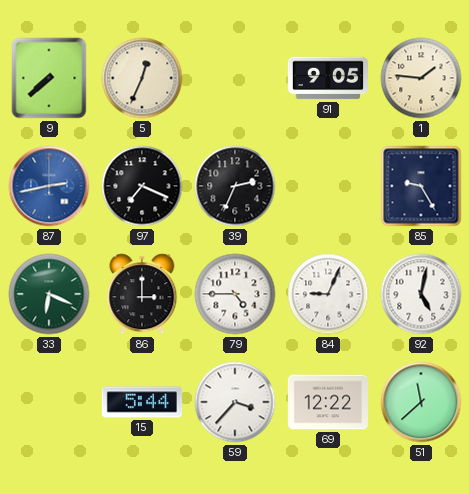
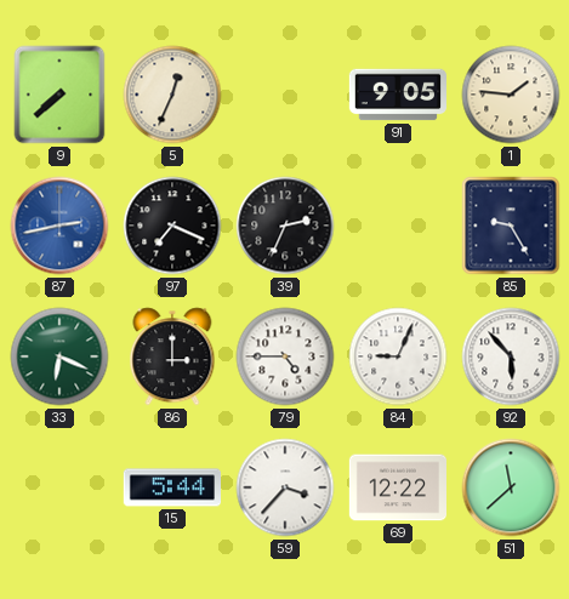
92: 5:02 -> 5:53 (511, 356)
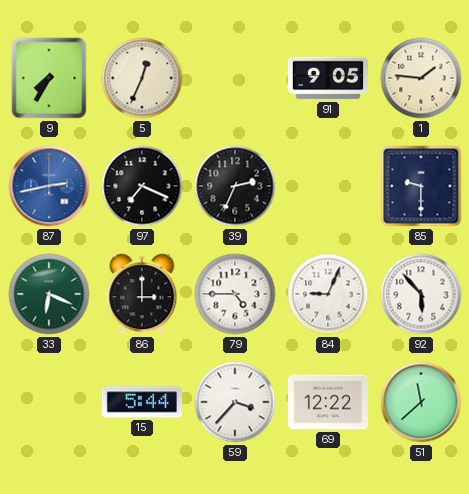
9: 7:38 -> 7:35 (49, 78)
85: 9:25 -> 9:30 (421, 186)
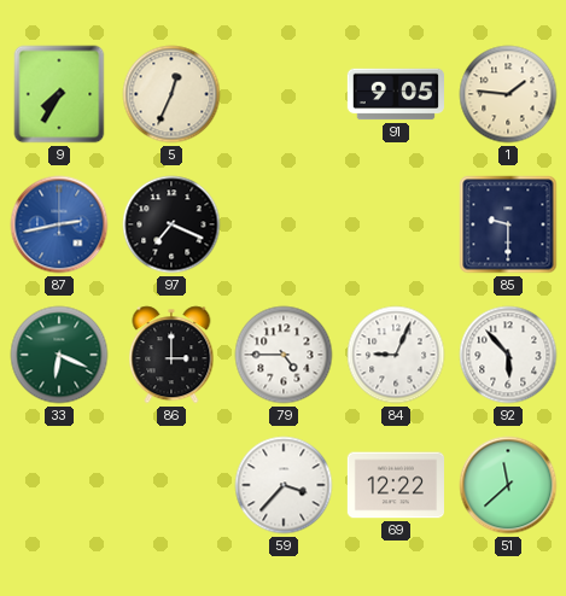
39: 2:34 -> none (235, 186)
15: 5:44 -> none (141, 402)
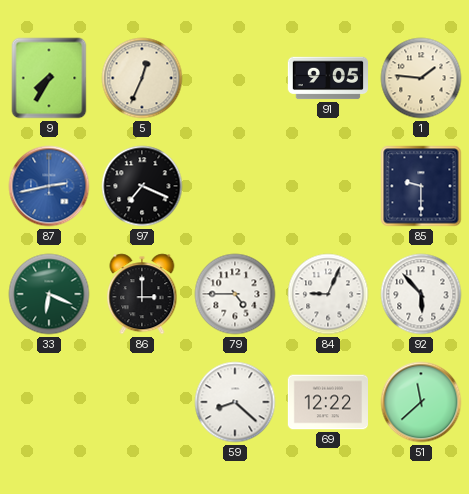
59: 3:37 -> 8:22 (235, 402)
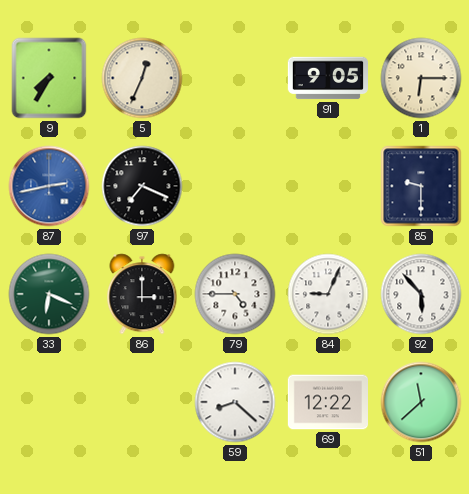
1: 1:46 -> 6:15 (421, 78)
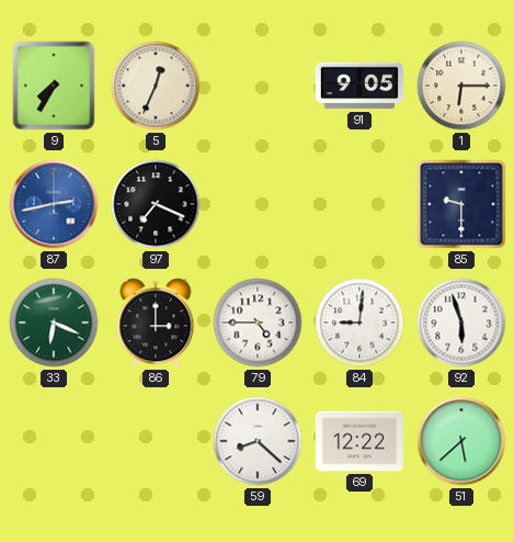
84: 9:04 -> 9:01 (359, 323)
92: 5:53 -> 5:57 (461, 323)
51: 11:38 -> 5:38 (461, 441)
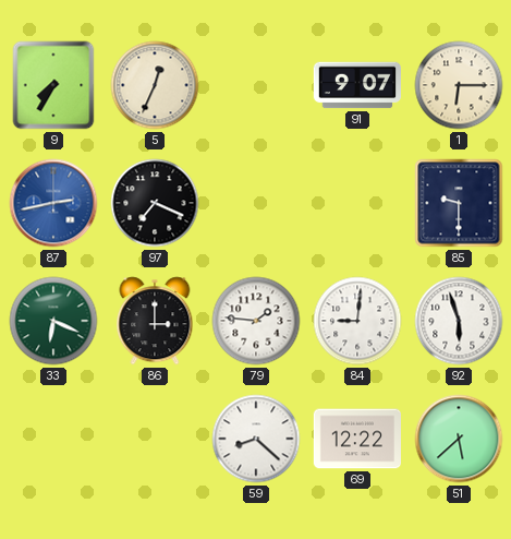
91: 9:05 -> 9:07 (356, 85)
79: 4:45 -> 1:46 (256, 321)
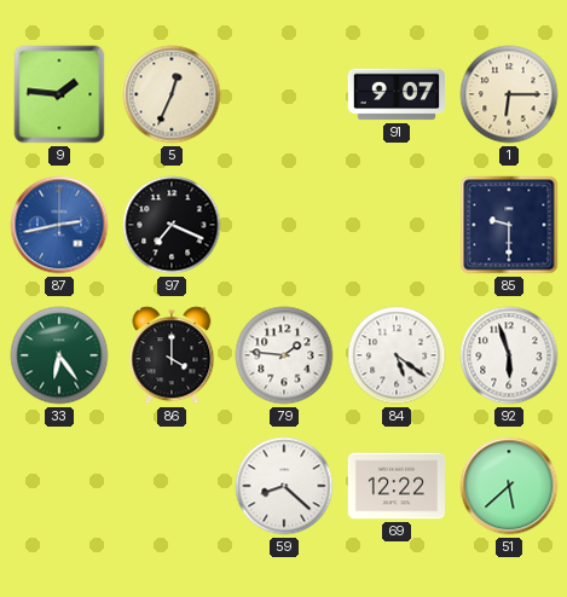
9: 7:35 -> 1:46 (59, 94)
33: 6:19 -> 6:24 (59, 355)
86: 3:00 -> 4:00 (172, 355)
84: 9:01 -> 5:21 (397, 355)
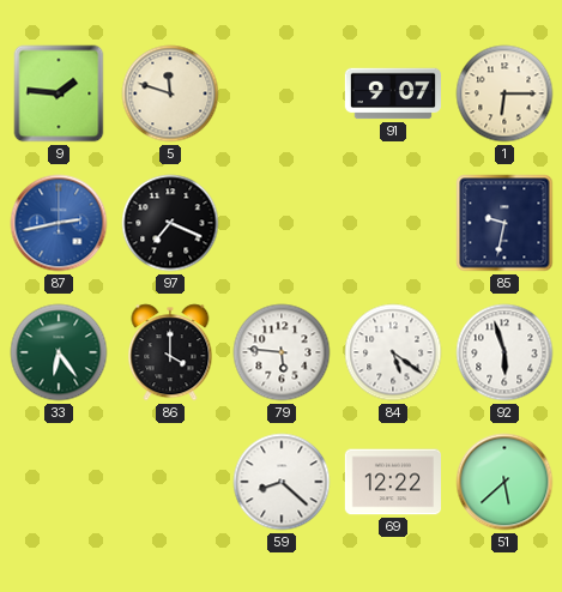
5: 12:34 -> 11:48 (170, 93)
85: 9:30 -> 9:32 (504, 223)
79: 1:46 -> 5:46 (282, 352)
